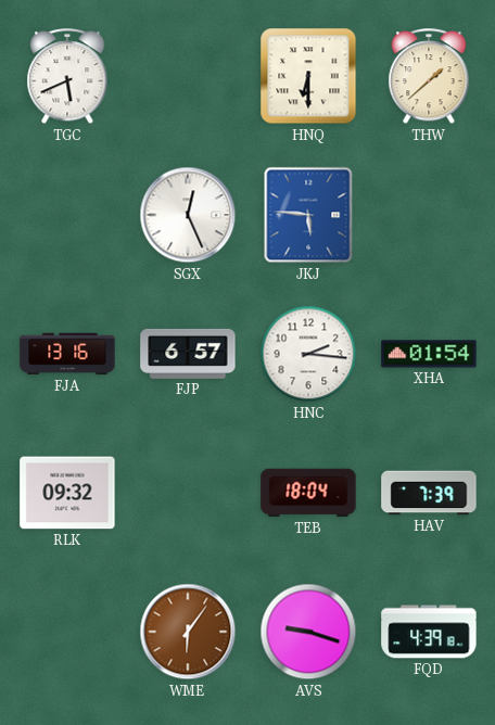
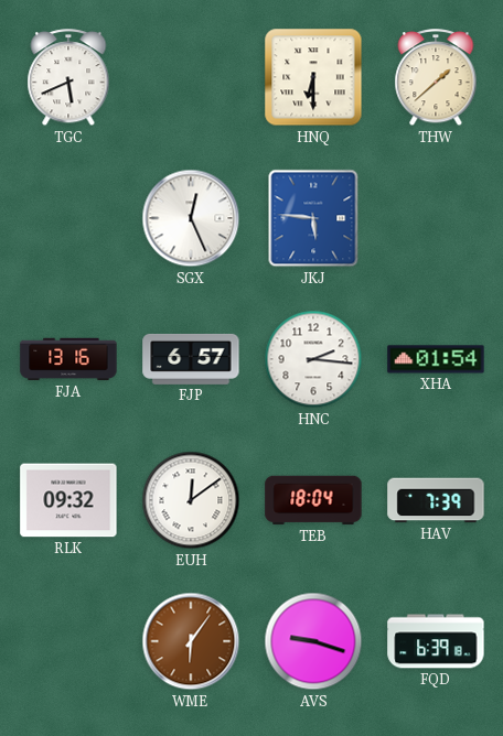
EUH: none -> 12:09 (191, 500)
FQD: 4:39 -> 6:39 (436, 641)
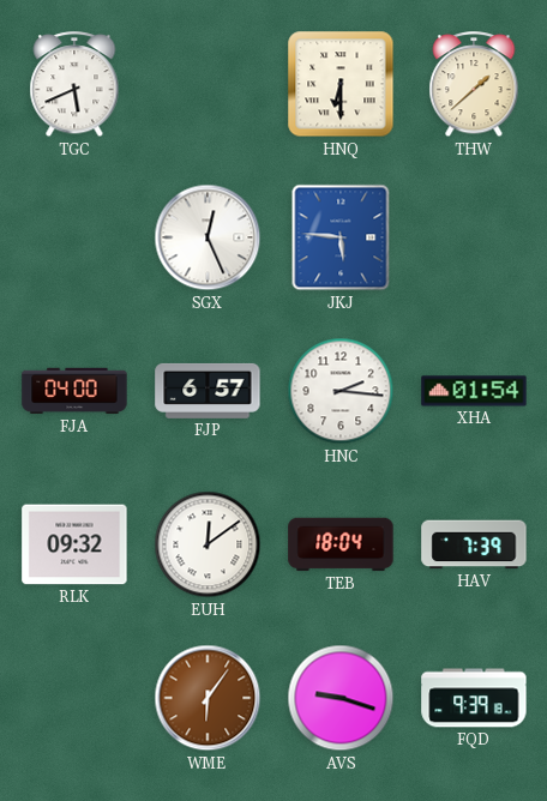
FJA: 13:16 -> 04:00 (74, 391)
FQD: 6:39 -> 9:39 (474, 698)
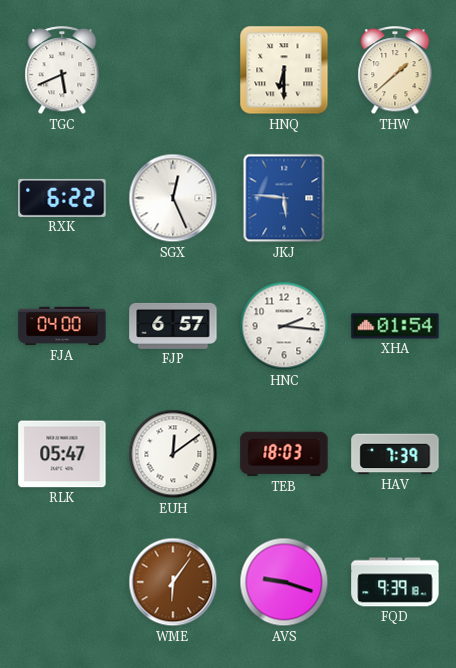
RXK: none -> 6:22 (62, 198)
RLK: 09:32 -> 05:47 (62, 454)
TEB: 18:04 -> 18:03 (284, 454)
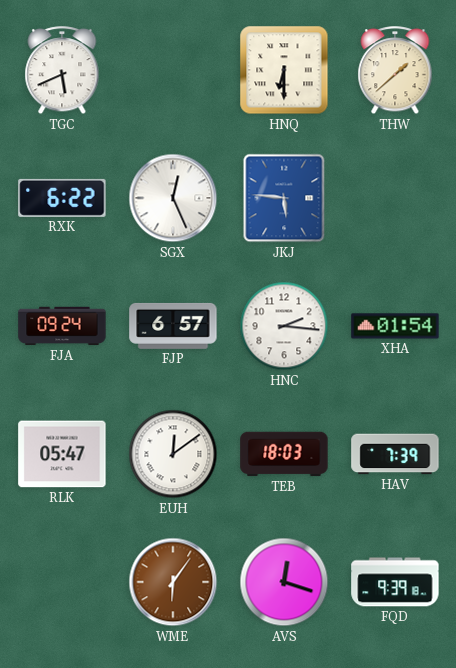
FJA: 04:00 -> 09:24 (62, 326)
AVS: 9:18 -> 12:18 (284, 582)
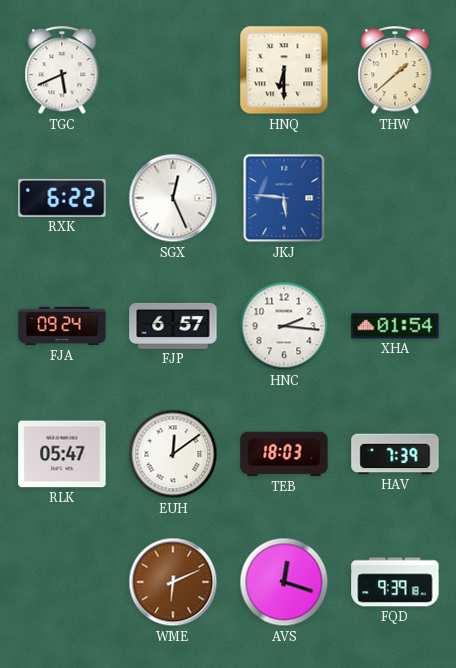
WME: 6:06 -> 6:11 (173, 582)
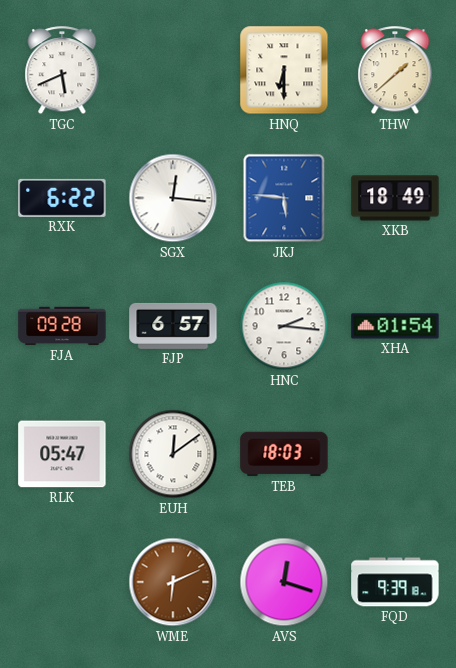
SGX: 12:26 -> 12:16 (173, 198)
XKB: none -> 18:49 (395, 198)
FJA: 09:24 -> 09:28 (62, 326)
HAV: 7:39 -> none (395, 454)
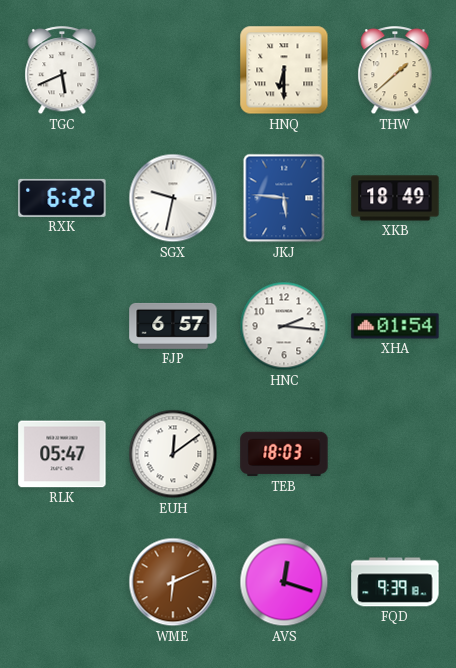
SGX: 12:16 -> 9:32 (173, 198)
FJA: 09:28 -> none (62, 326)
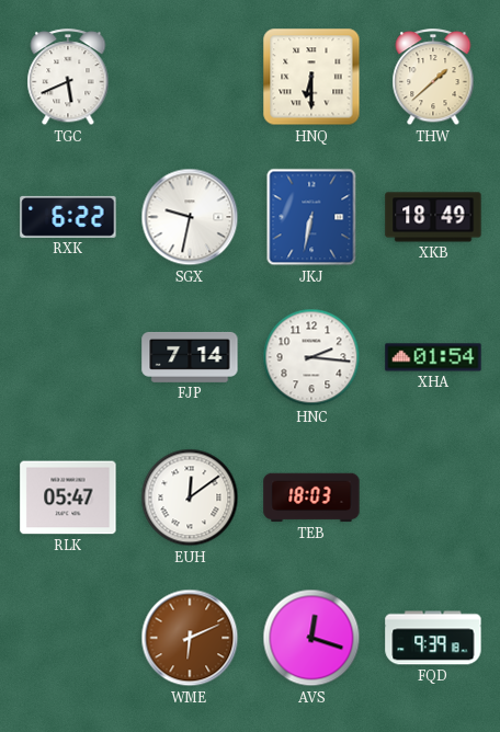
JKJ: 5:46 -> 6:32 (311, 217)
FJP: 6:57 -> 7:14 (190, 357)
